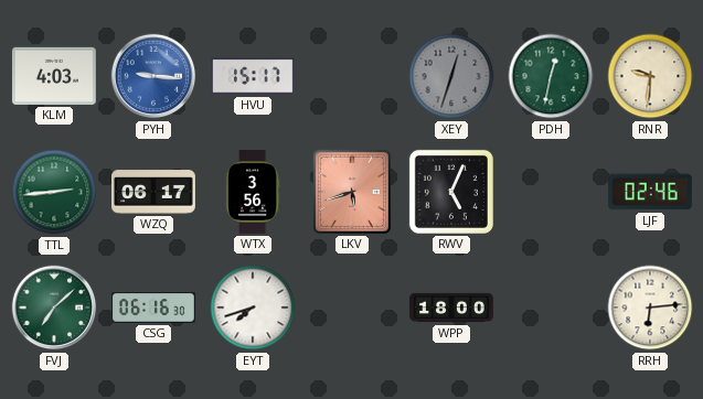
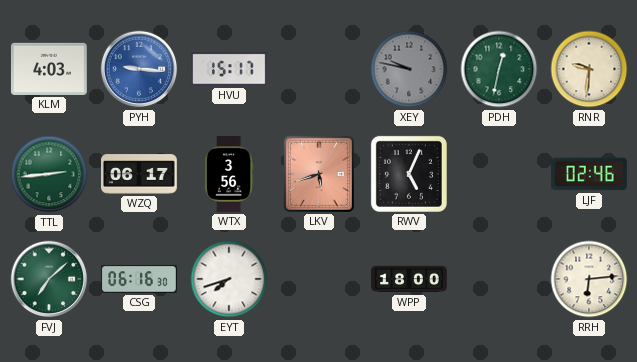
XEY: 12:33 -> 9:47 (409, 69)
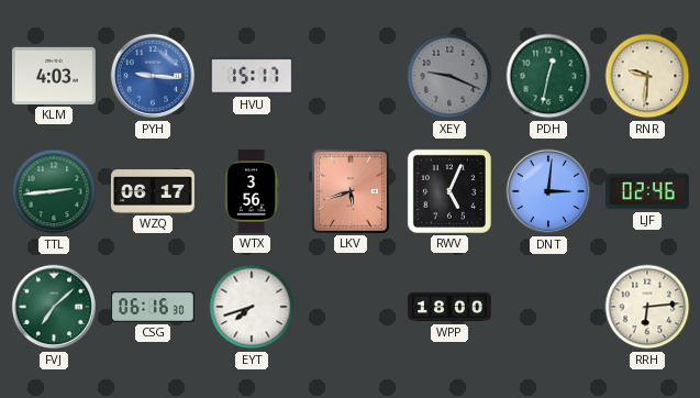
XEY: 9:47 -> 9:19 (449, 76)
DNT: none -> 3:01 (548, 191)
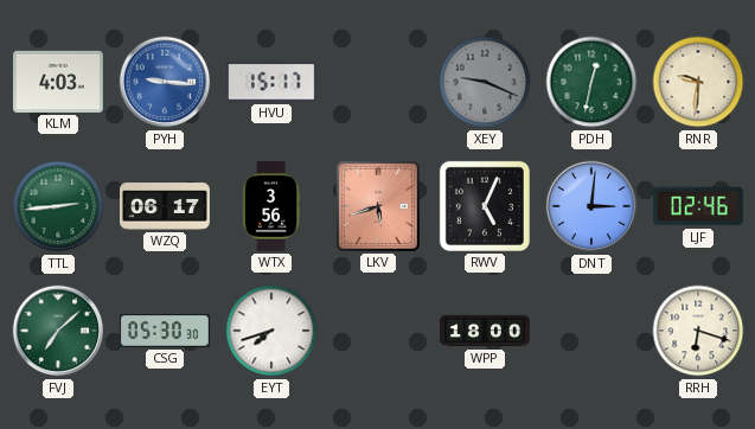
CSG: 06:16 -> 05:30 (166, 331)
RRH: 6:14 -> 6:18 (698, 331)
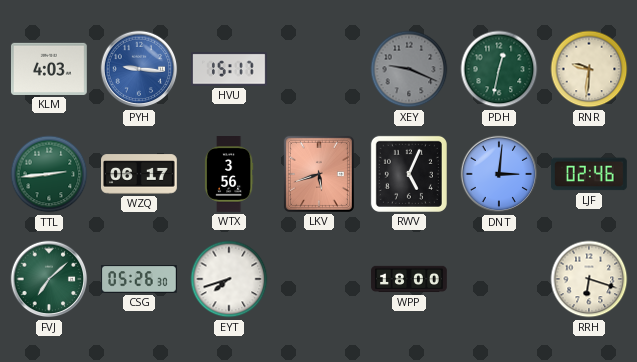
CSG: 05:30 -> 05:26 (140, 279)
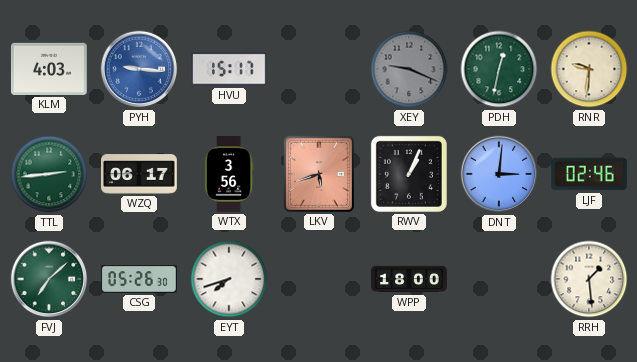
RWV: 5:04 -> 1:04 (409, 174)
RRH: 6:18 -> 1:29 (589, 279)
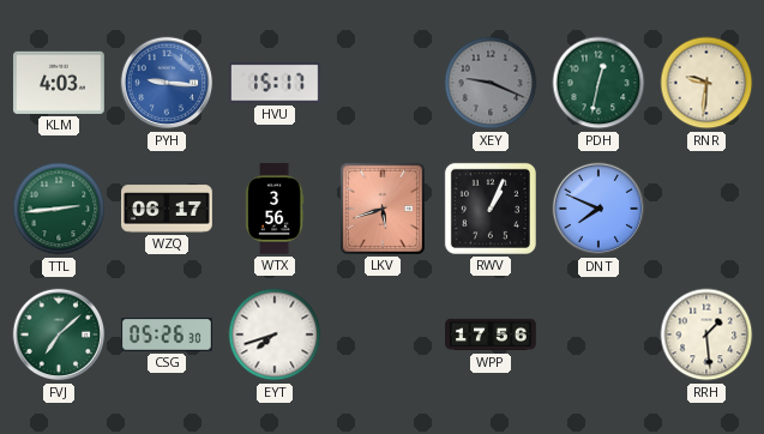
DNT: 3:01 -> 7:49 (598, 209)
LJF: 02:46 -> none (589, 174)
WPP: 18:00 -> 17:56 (491, 334)
